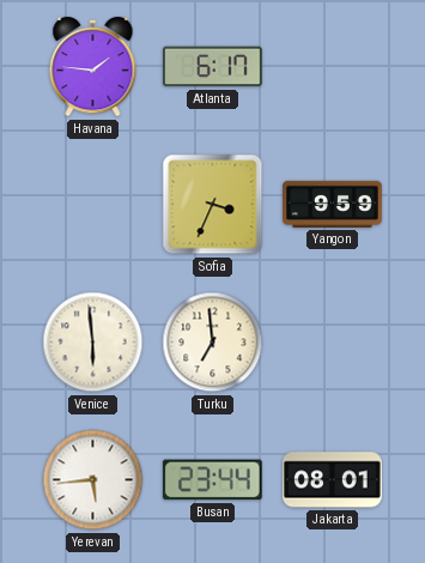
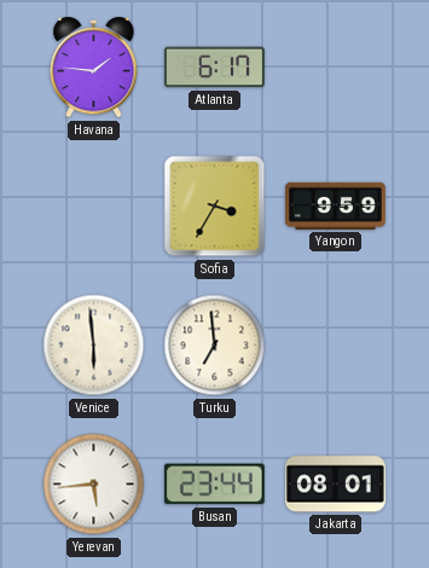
Sofia: 3:34 -> 3:35 (215, 207)
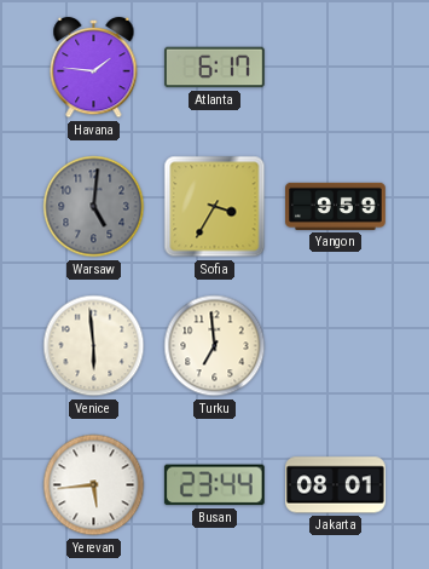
Warsaw: none -> 5:01 (94, 207)
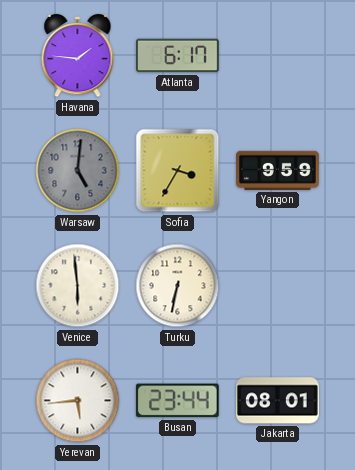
Turku: 6:59 -> 6:32 (178, 286)
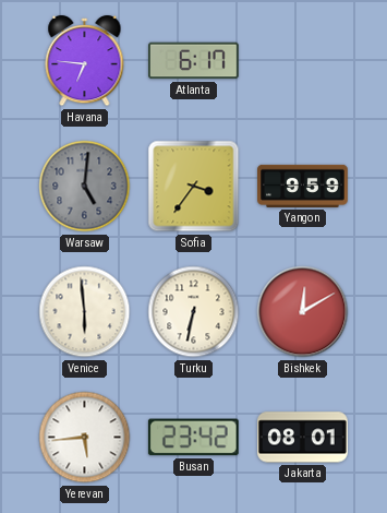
Havana: 1:46 -> 6:46 (85, 61)
Sofia: 3:35 -> 3:36 (194, 187)
Bishkek: none -> 12:10 (303, 312)
Busan: 23:44 -> 23:42 (193, 438)
